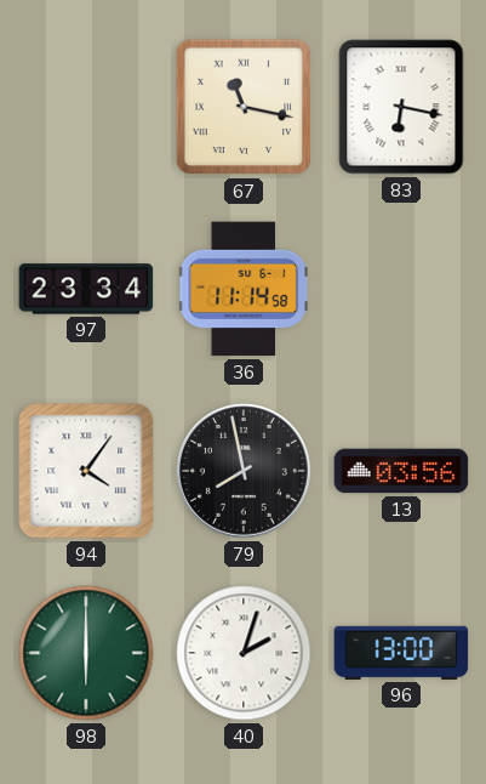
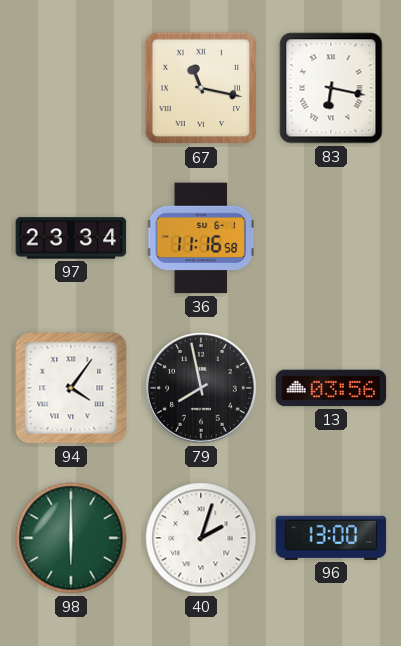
36: 11:14 -> 11:16 (200, 238)
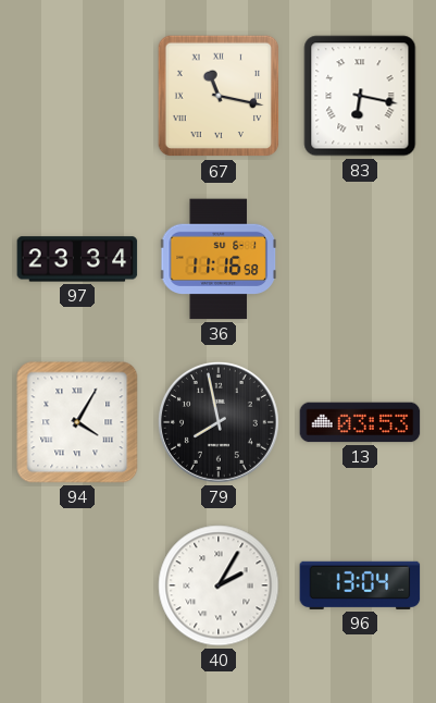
94: 4:06 -> 4:05 (77, 422)
13: 03:56 -> 03:53 (360, 422)
98: 6:00 -> none (71, 538)
40: 2:03 -> 2:05 (219, 585)
96: 13:00 -> 13:04 (360, 585)
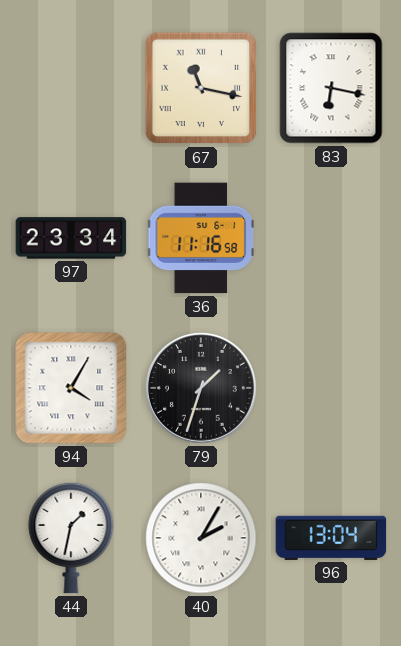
79: 7:58 -> 1:33 (201, 388)
13: 03:53 -> none (360, 422)
44: none -> 1:32 (71, 538)
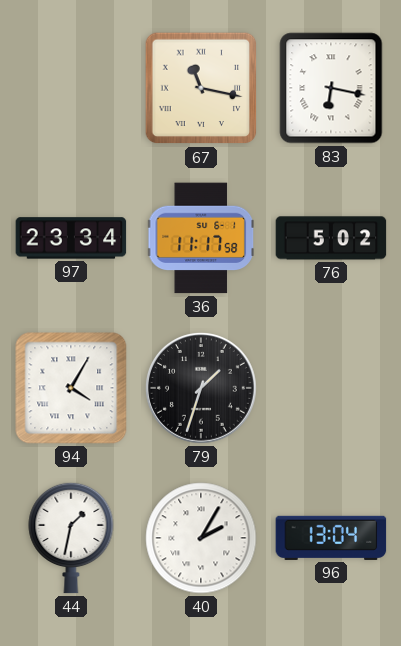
36: 11:16 -> 11:17 (200, 238)
76: none -> 5:02 (331, 238)
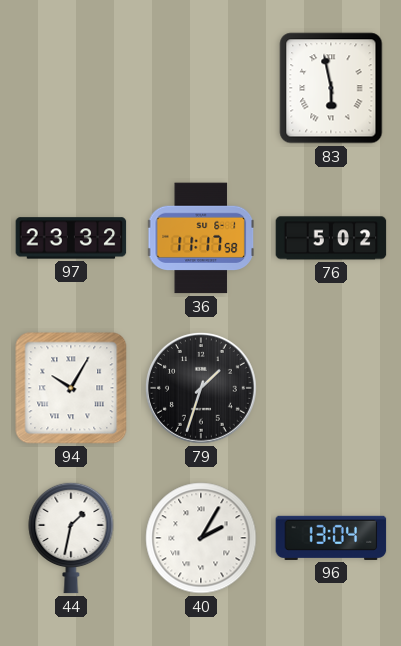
67: 11:17 -> none (201, 88)
83: 6:17 -> 5:58 (331, 88)
97: 23:34 -> 23:32 (71, 238)
94: 4:05 -> 10:05 (71, 388)
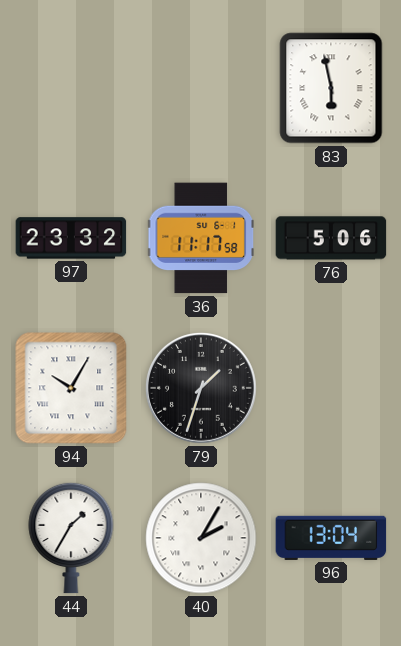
76: 5:02 -> 5:06 (331, 238)
44: 1:32 -> 1:35 (71, 538)
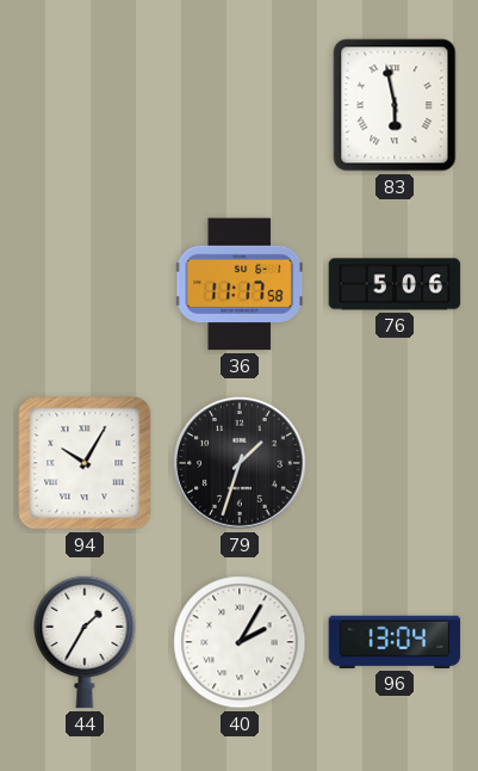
97: 23:32 -> none (71, 238)
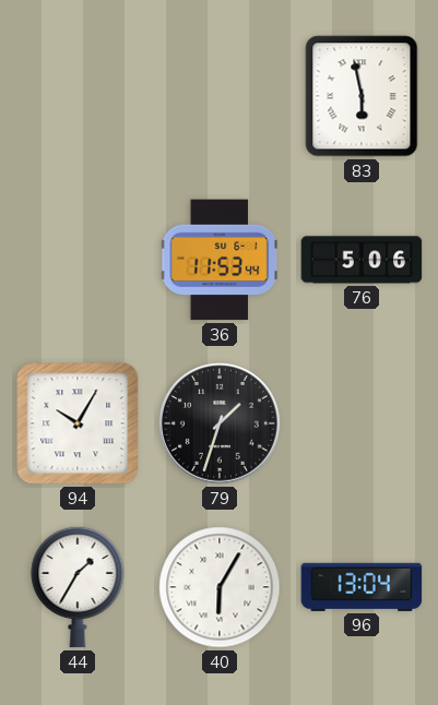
36: 11:17 -> 11:53 (218, 260)
40: 2:05 -> 6:05 (220, 587)
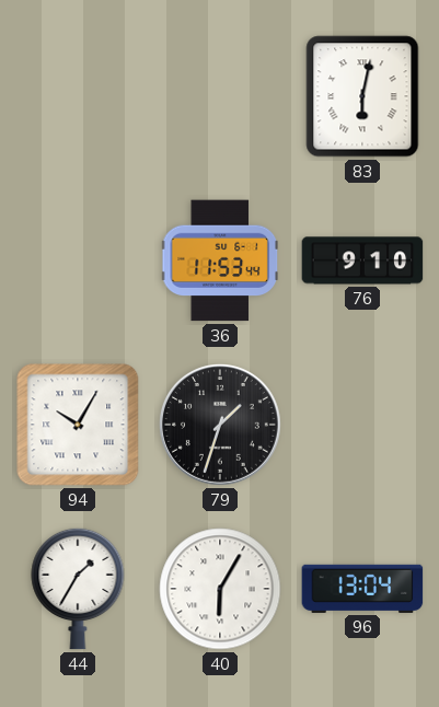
83: 5:58 -> 6:02 (362, 96)
76: 5:06 -> 9:10 (362, 260)
